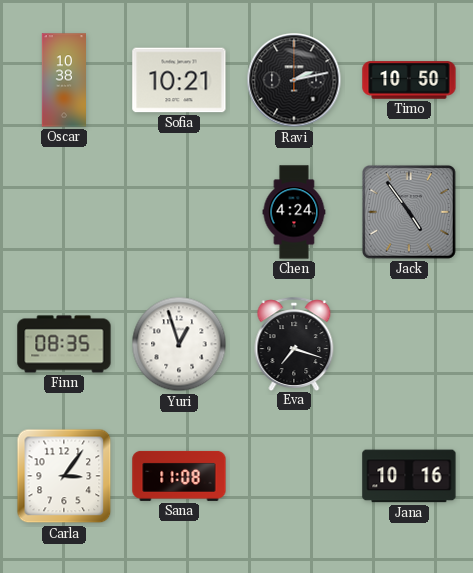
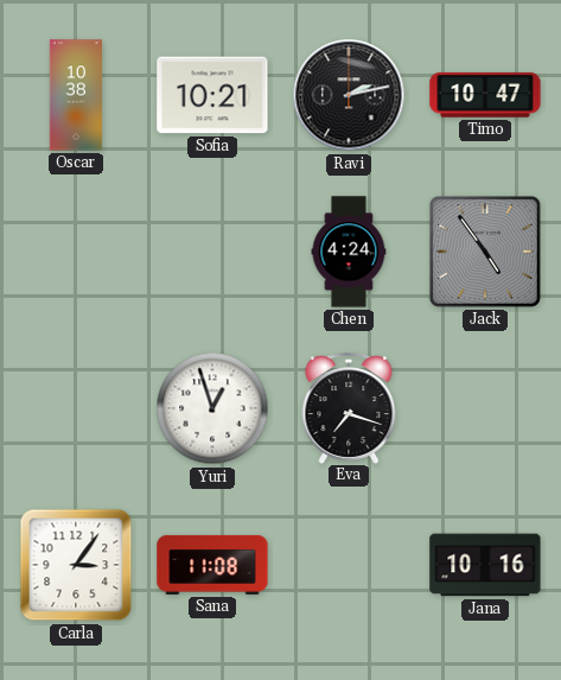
Timo: 10:50 -> 10:47 (485, 95)
Finn: 08:35 -> none (64, 344)
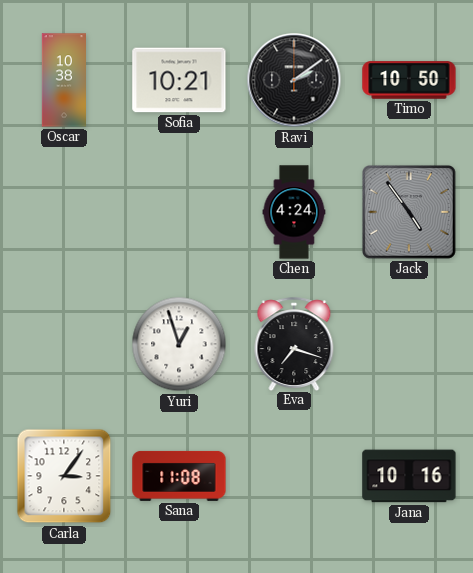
Ravi: 2:13 -> 2:09 (294, 80)
Timo: 10:47 -> 10:50 (409, 80)
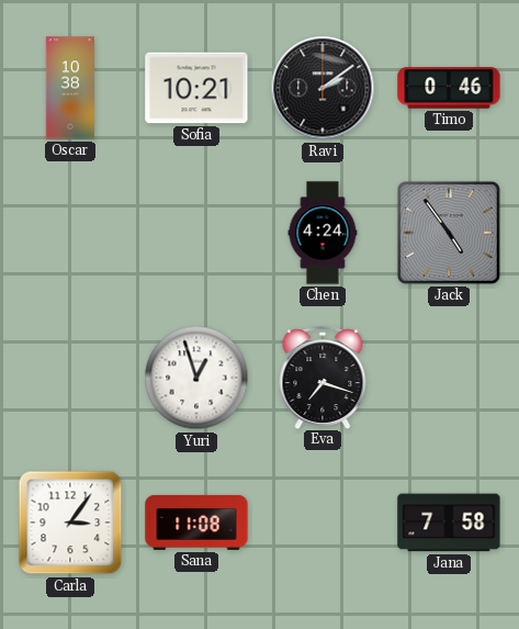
Timo: 10:50 -> 0:46 (449, 88)
Jana: 10:16 -> 7:58 (449, 523)
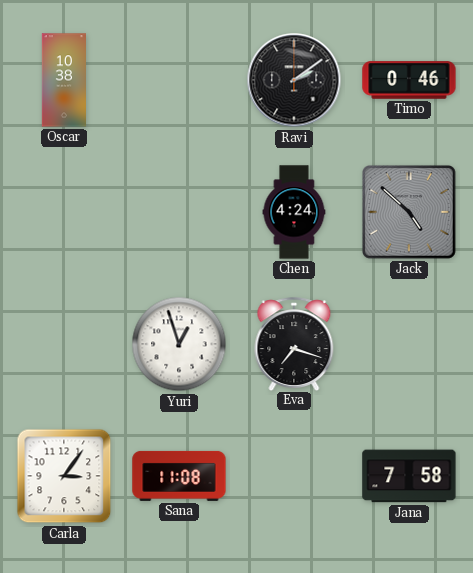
Sofia: 10:21 -> none (196, 88)
Jack: 4:54 -> 4:52 (409, 212)
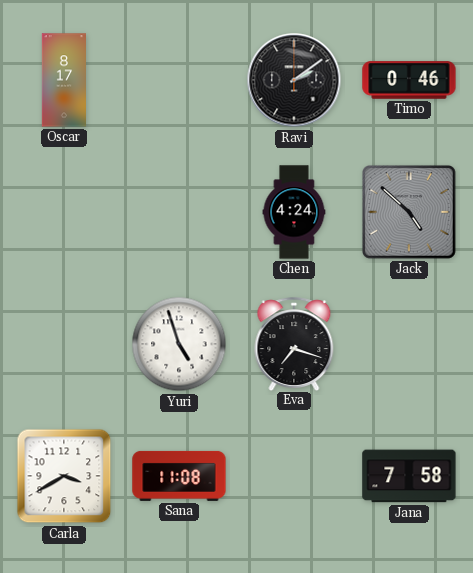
Oscar: 10:38 -> 8:17 (63, 80)
Yuri: 12:57 -> 4:57 (179, 344)
Carla: 3:06 -> 3:40 (64, 476)
